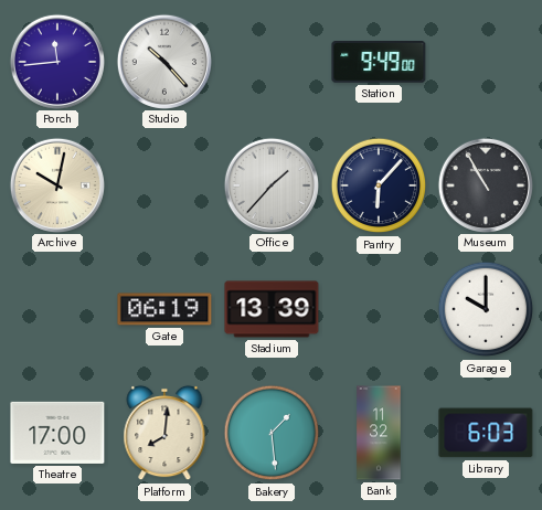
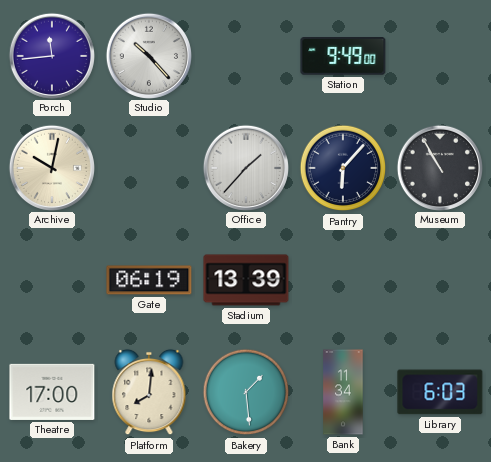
Garage: 10:00 -> none (486, 309)
Bank: 11:32 -> 11:34 (343, 392)
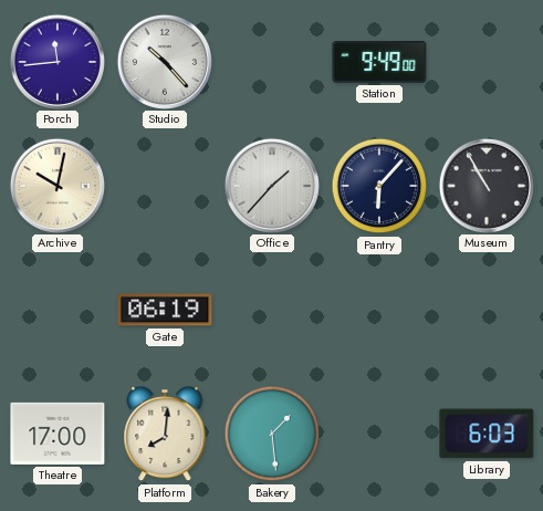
Stadium: 13:39 -> none (246, 280)
Bank: 11:34 -> none (343, 392)
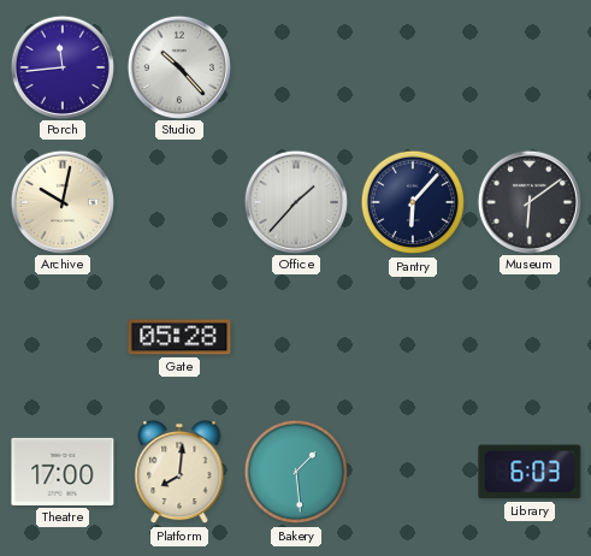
Station: 9:49 -> none (379, 63)
Museum: 10:55 -> 6:09 (528, 201)
Gate: 06:19 -> 05:28 (179, 337)
